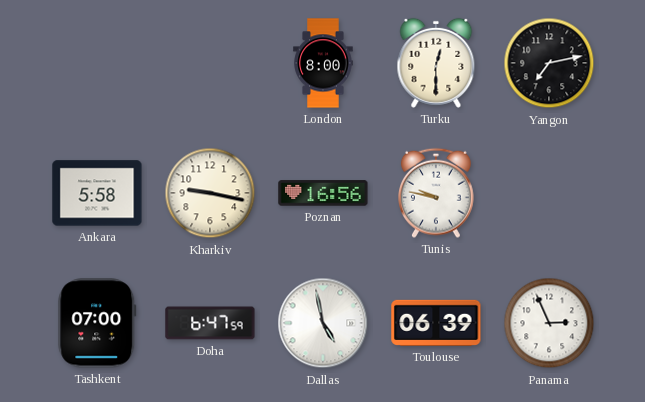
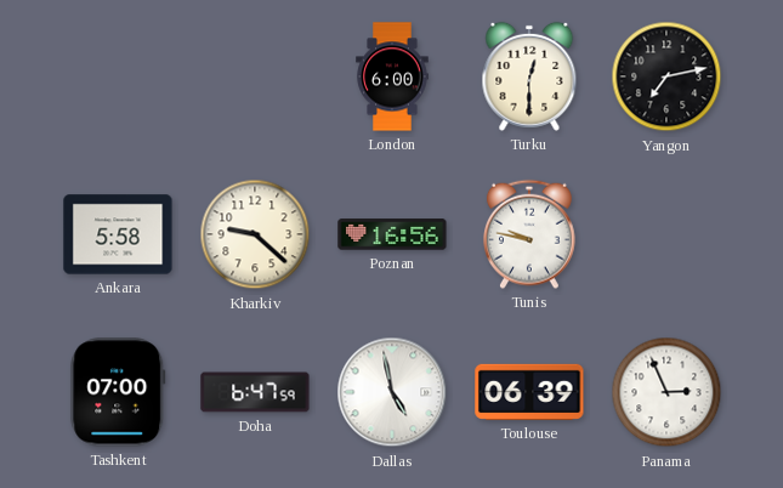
London: 8:00 -> 6:00 (392, 76)
Kharkiv: 9:17 -> 9:22 (255, 234)
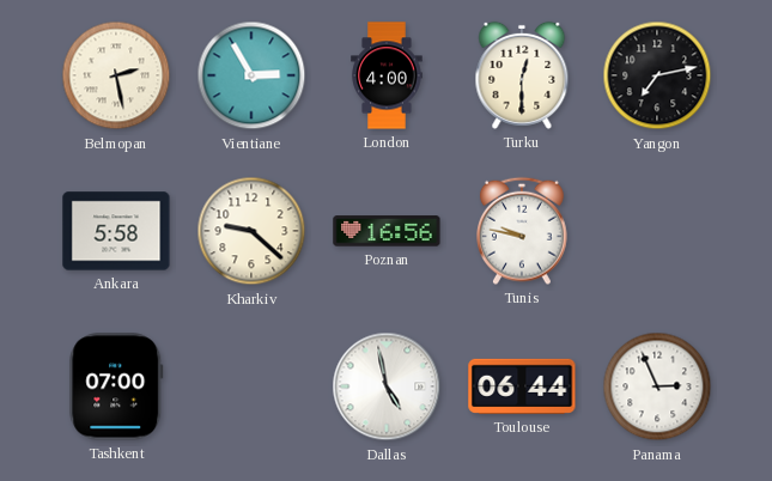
Belmopan: none -> 2:28 (116, 75)
Vientiane: none -> 2:55 (251, 75)
London: 6:00 -> 4:00 (387, 75)
Doha: 6:47 -> none (255, 392)
Toulouse: 06:39 -> 06:44 (522, 386)
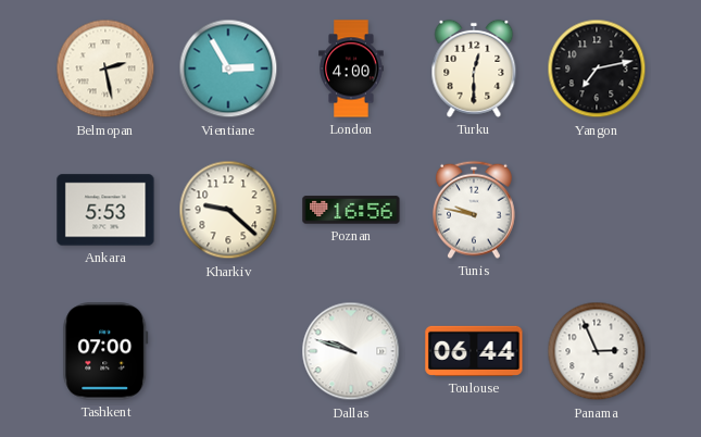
Ankara: 5:58 -> 5:53 (105, 210)
Dallas: 4:58 -> 9:48 (351, 351)
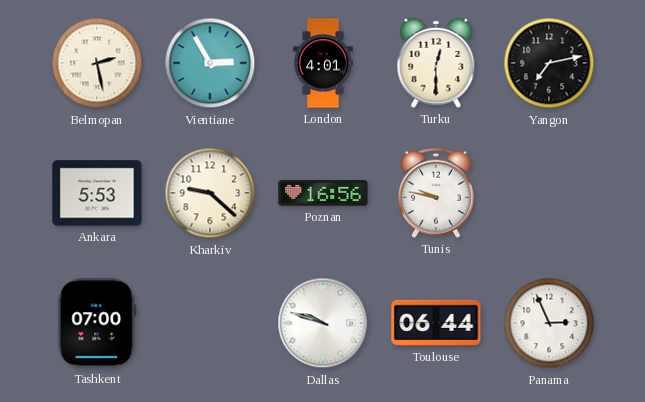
London: 4:00 -> 4:01 (323, 63)
